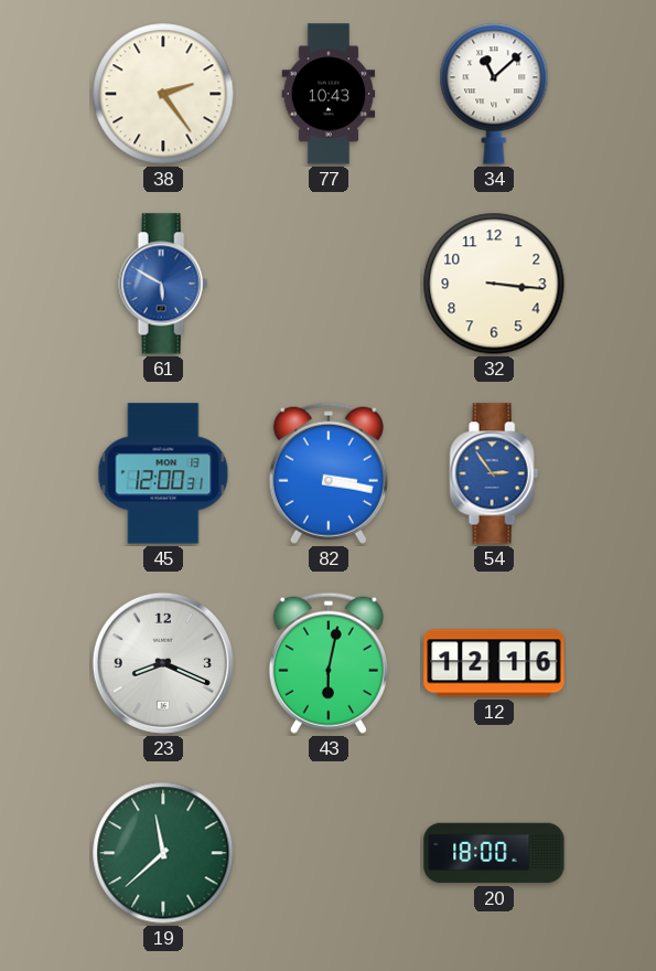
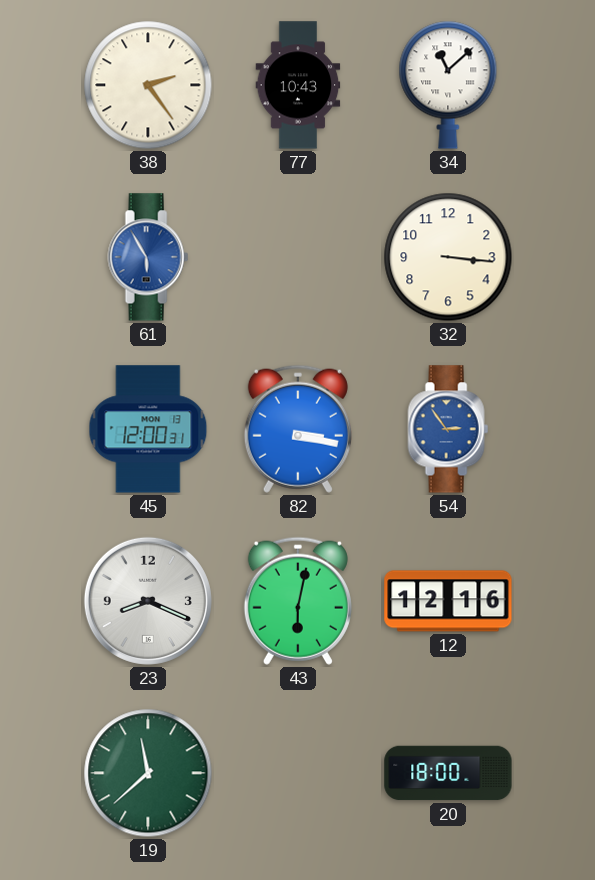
61: 5:50 -> 5:55 (148, 257)
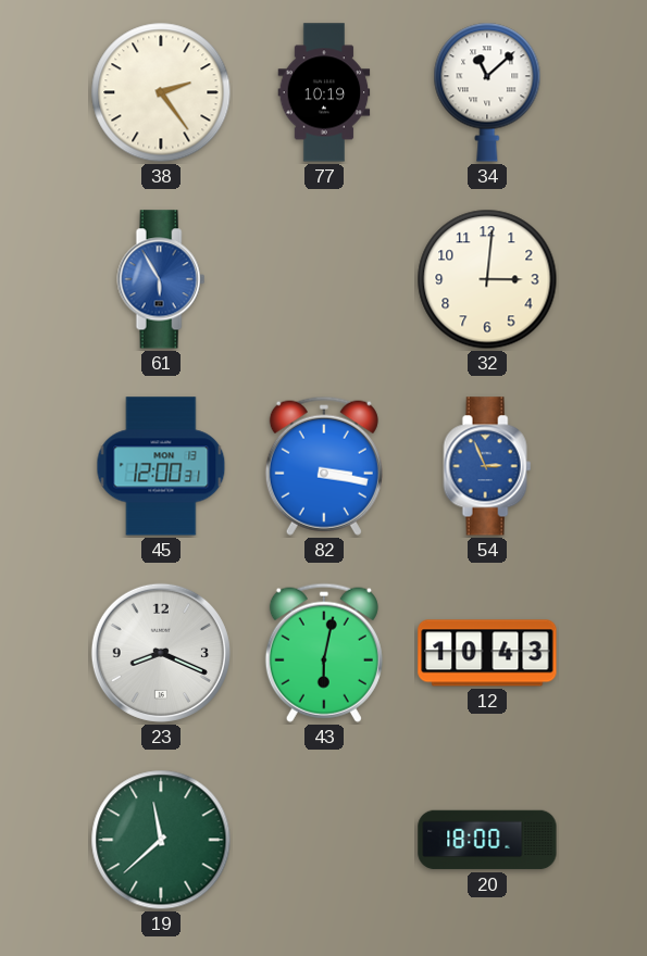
77: 10:43 -> 10:19 (324, 92)
32: 3:16 -> 3:01 (487, 279)
54: 2:54 -> 2:56 (487, 466)
12: 12:16 -> 10:43 (487, 653)
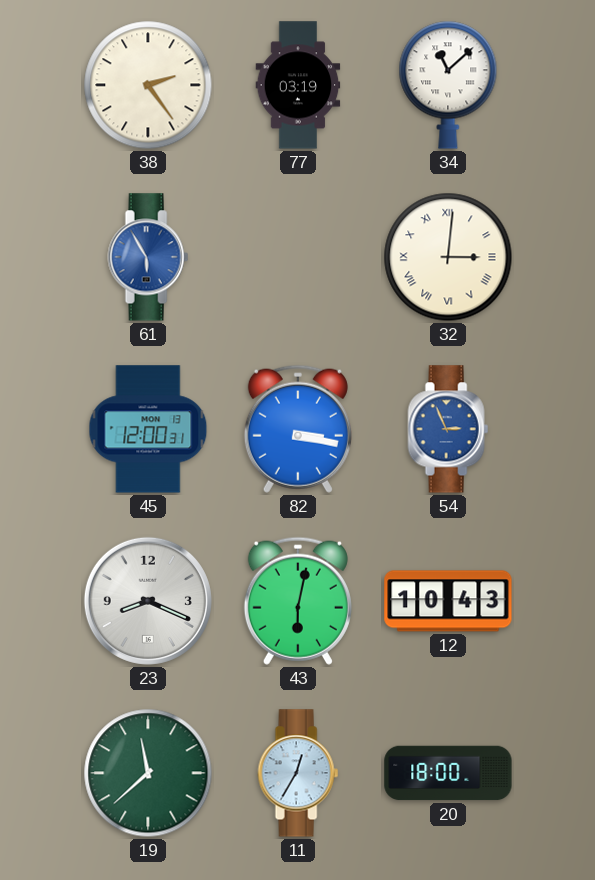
77: 10:19 -> 03:19 (298, 85)
32 numerals: Arabic -> Roman (448, 257)
11: none -> 12:35 (298, 773)
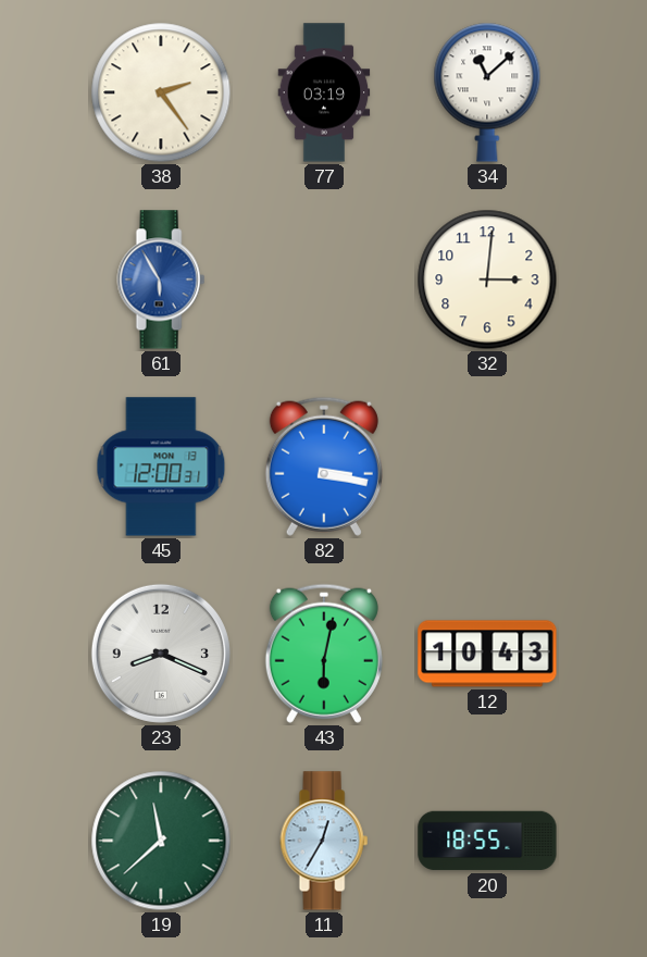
32 numerals: Roman -> Arabic (487, 279)
54: 2:56 -> none (448, 429)
20: 18:00 -> 18:55 (487, 841)
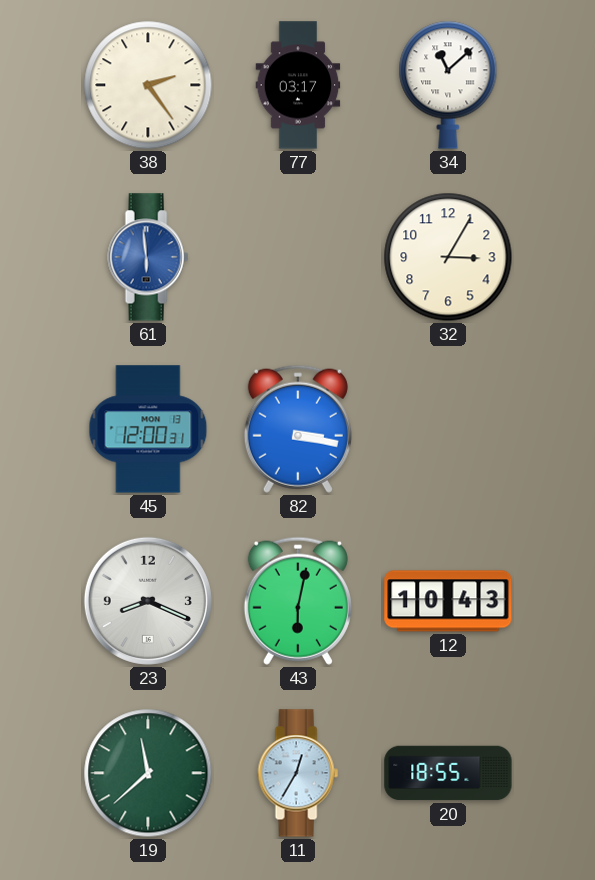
77: 03:19 -> 03:17 (298, 85)
61: 5:55 -> 5:59 (148, 257)
32: 3:01 -> 3:05 (448, 257)
